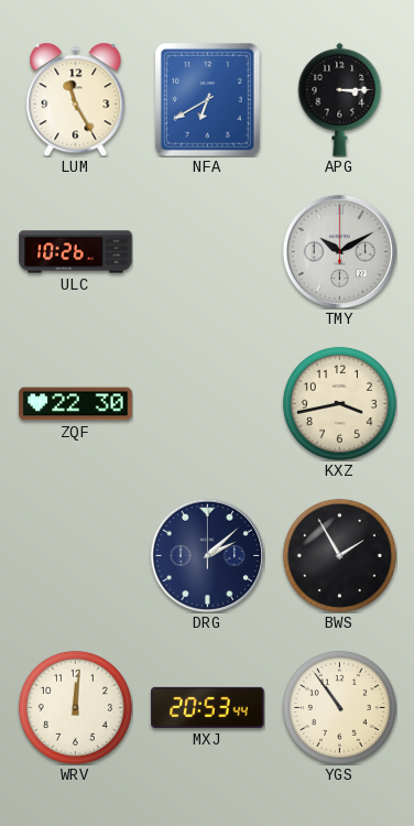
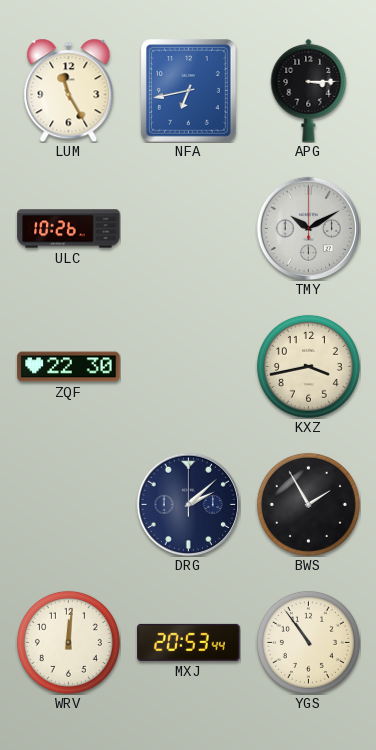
NFA: 6:40 -> 6:43 (189, 91)
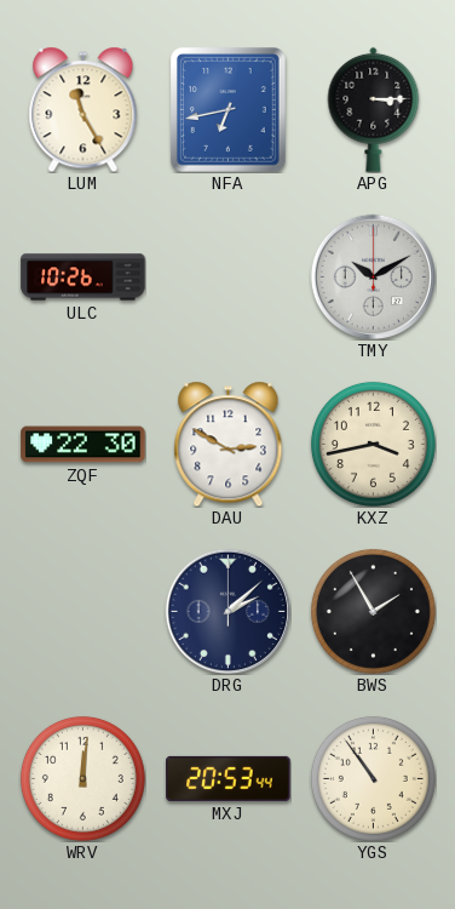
DAU: none -> 2:50 (229, 444)
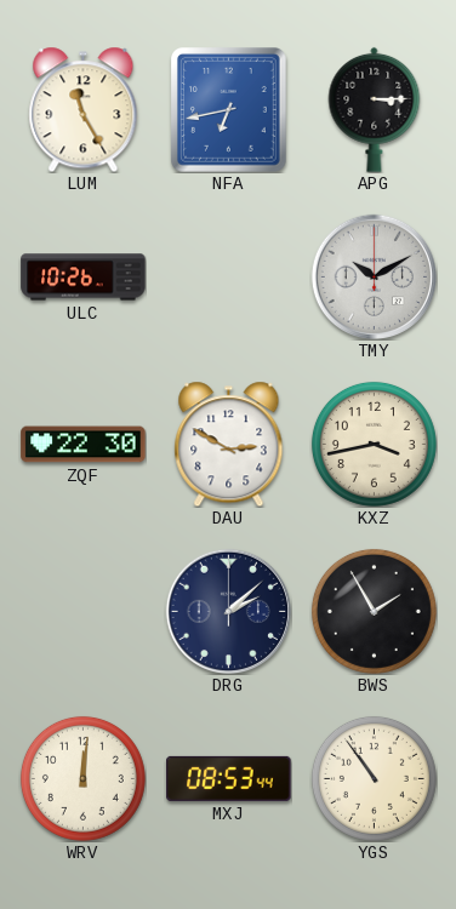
MXJ: 20:53 -> 08:53 (229, 778)
